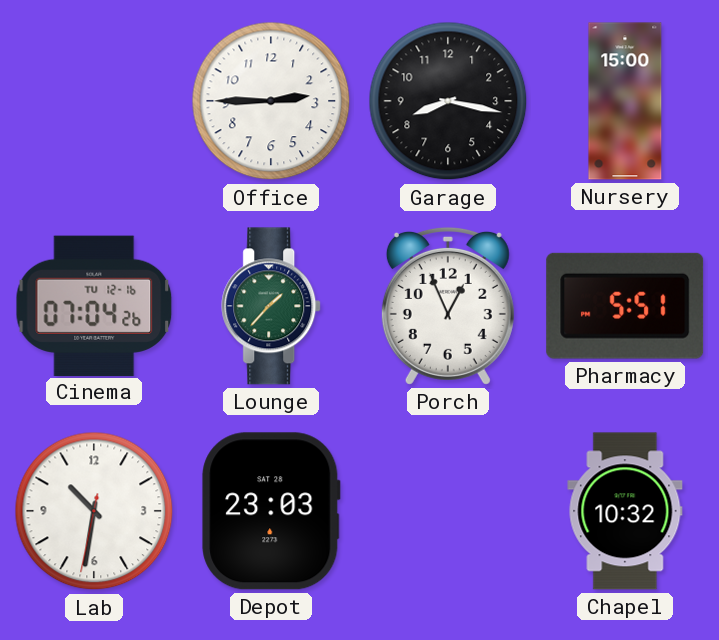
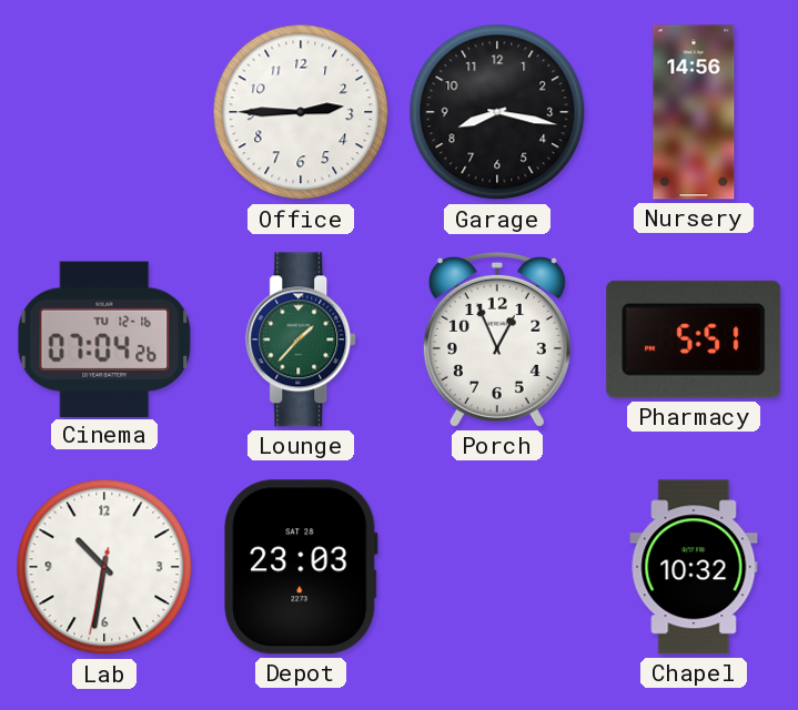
Nursery: 15:00 -> 14:56 (694, 112)
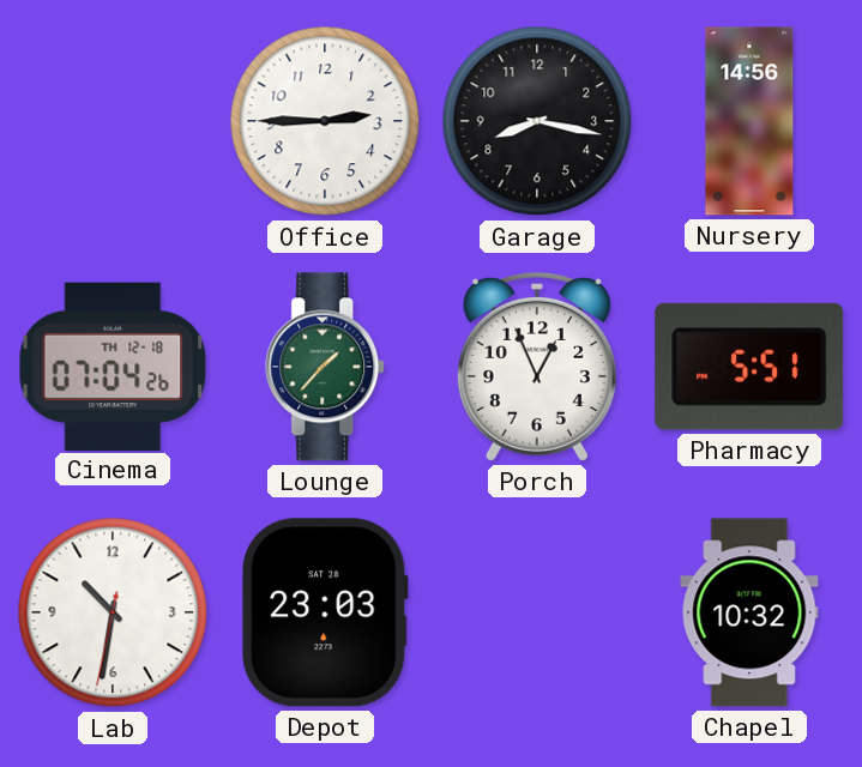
Cinema date: TU 12-16 -> TH 12-18 (113, 366)
